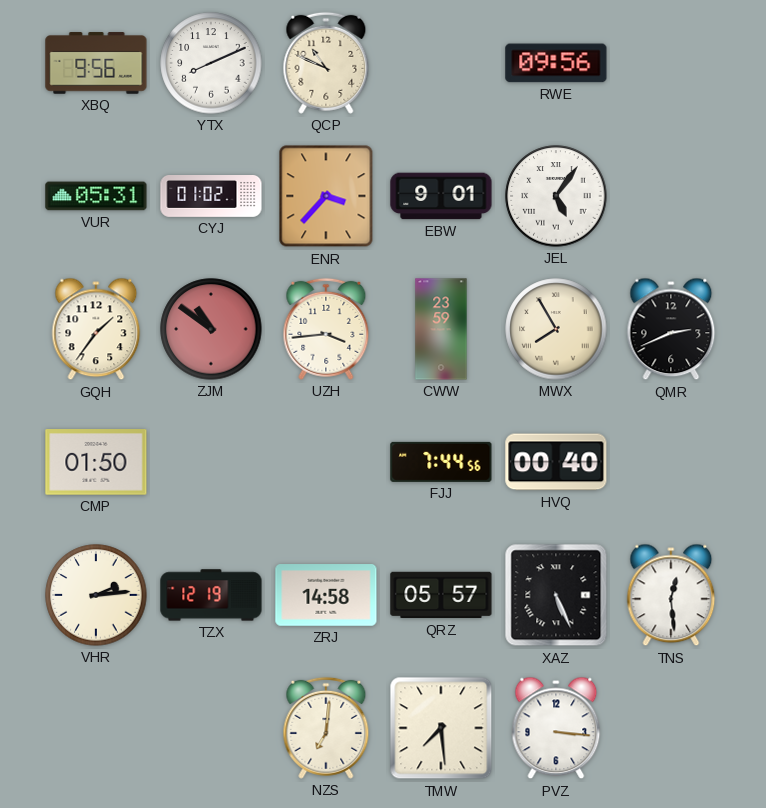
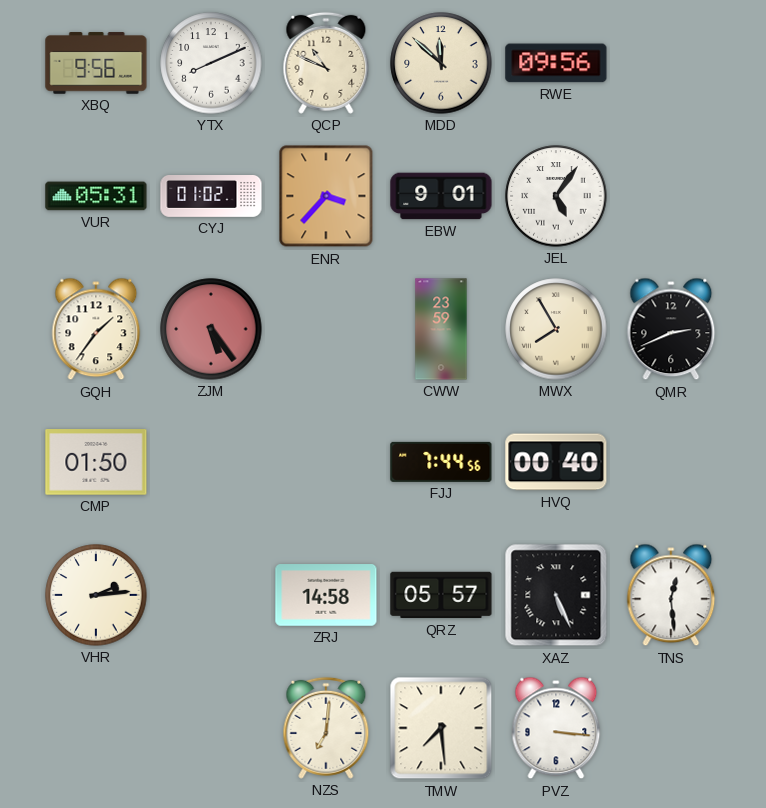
MDD: none -> 11:52 (441, 63)
ZJM: 10:51 -> 5:24 (211, 329)
UZH: 3:44 -> none (326, 329)
TZX: 12:19 -> none (211, 595)
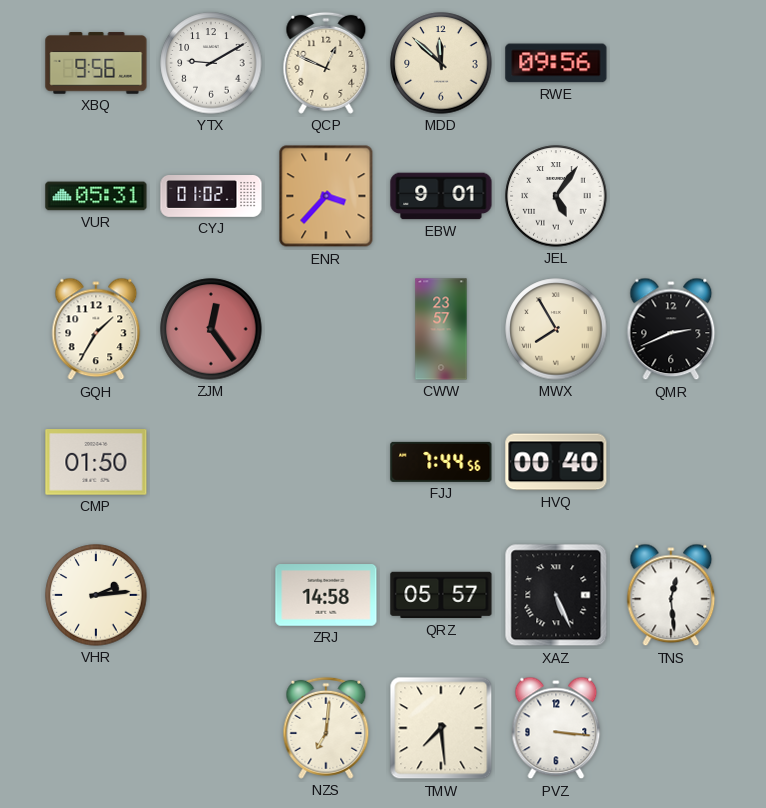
YTX: 8:11 -> 9:10 (211, 63)
QCP: 10:49 -> 12:49 (326, 63)
GQH: 1:36 -> 1:35 (96, 329)
ZJM: 5:24 -> 12:24 (211, 329)
CWW: 23:59 -> 23:57 (441, 329)
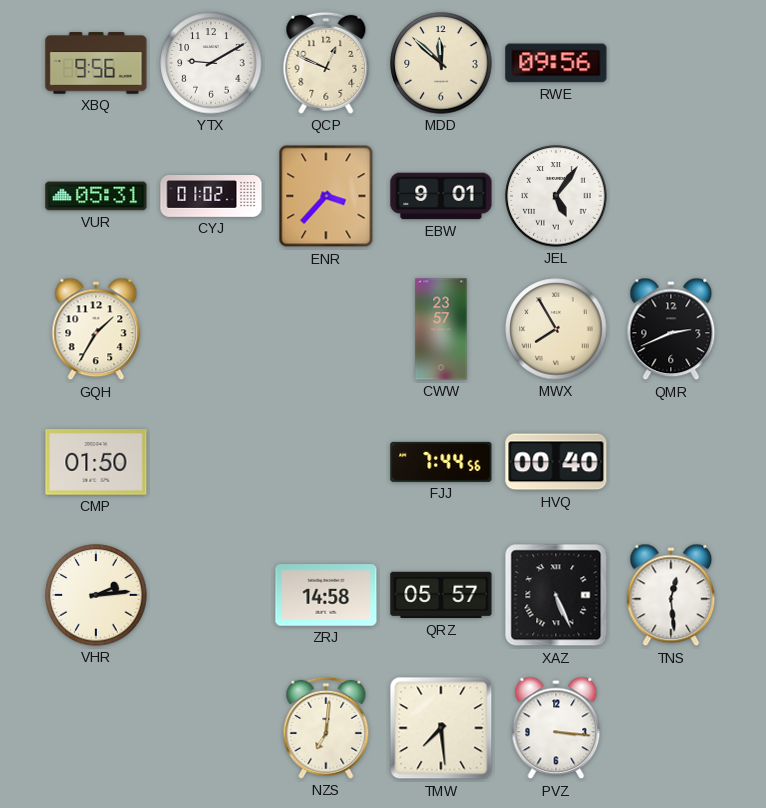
ZJM: 12:24 -> none (211, 329)
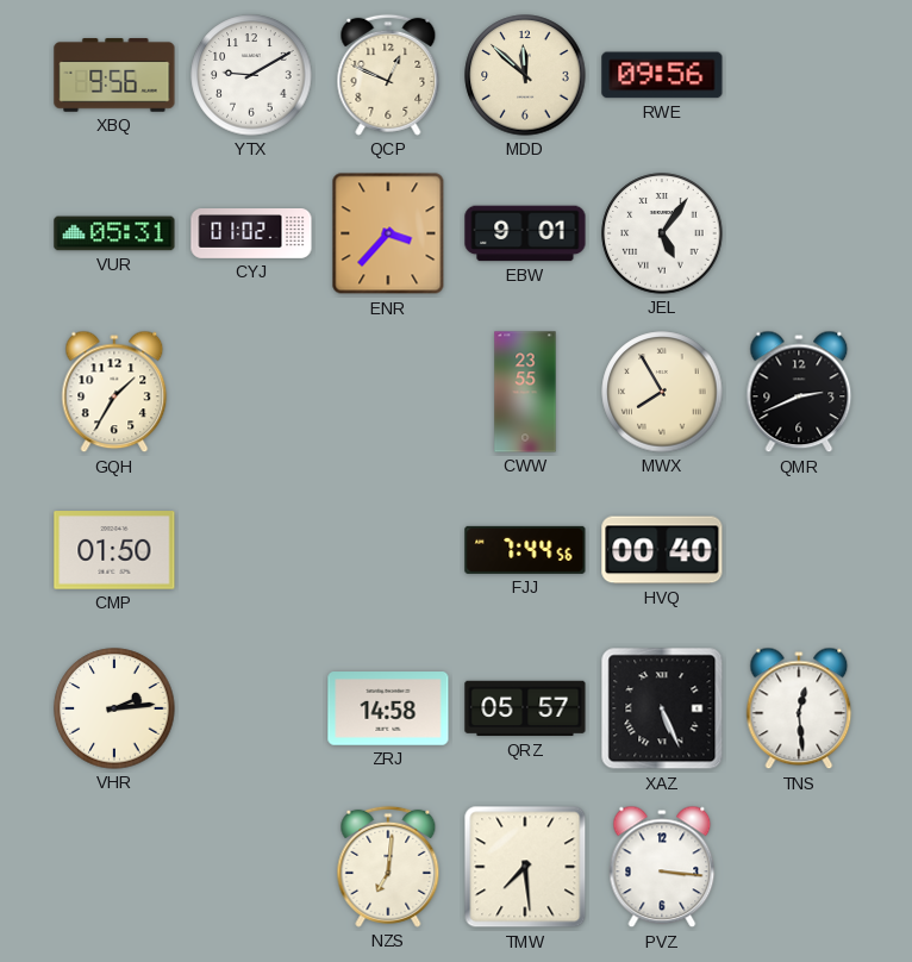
CWW: 23:57 -> 23:55 (525, 392)
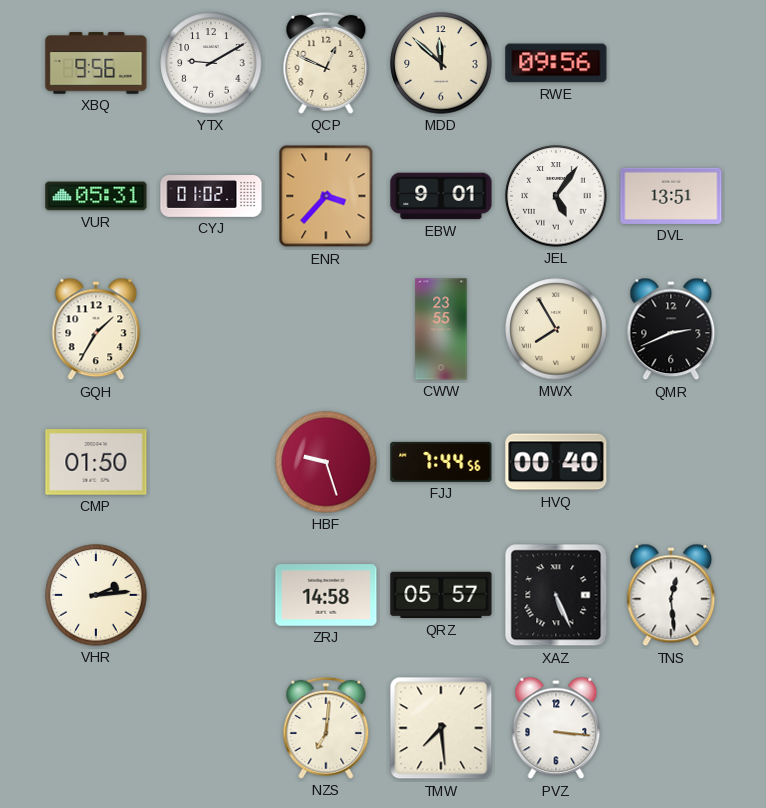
DVL: none -> 13:51 (671, 196)
HBF: none -> 9:27 (326, 462)
